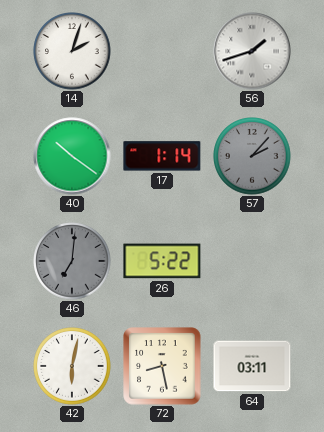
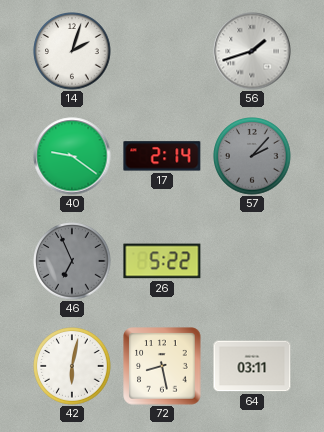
40: 10:21 -> 9:21 (72, 156)
17: 1:14 -> 2:14 (162, 156)
46: 7:01 -> 6:56 (72, 261)
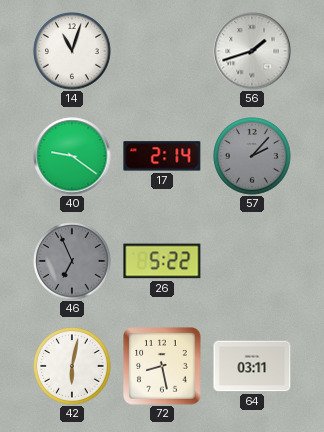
14: 2:03 -> 11:03 (72, 51)
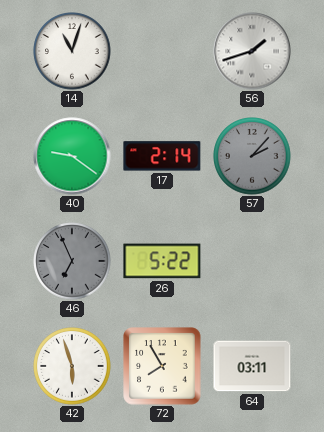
42: 6:02 -> 5:57 (72, 366)
72: 8:28 -> 7:55 (162, 366)
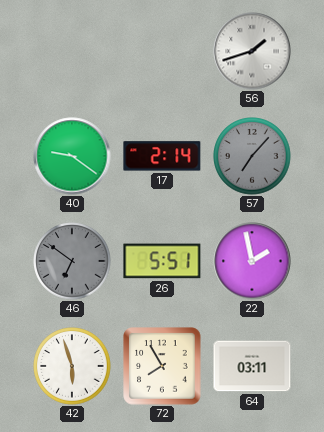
14: 11:03 -> none (72, 51)
57: 2:07 -> 7:07 (252, 156)
46: 6:56 -> 6:51 (72, 261)
26: 5:22 -> 5:51 (162, 261)
22: none -> 1:58 (252, 261)
